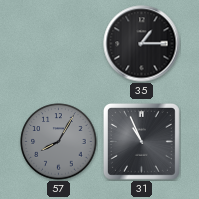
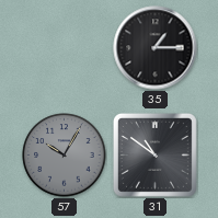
57: 8:05 -> 10:05 (65, 156)
31: 10:56 -> 10:51 (154, 154)
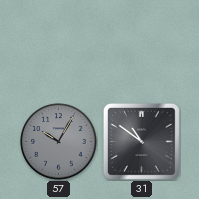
35: 1:15 -> none (156, 48)
